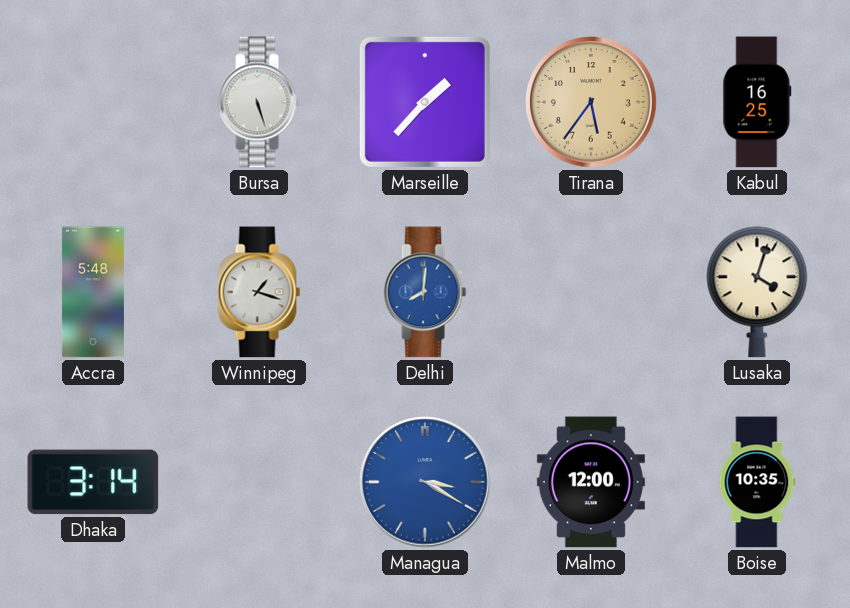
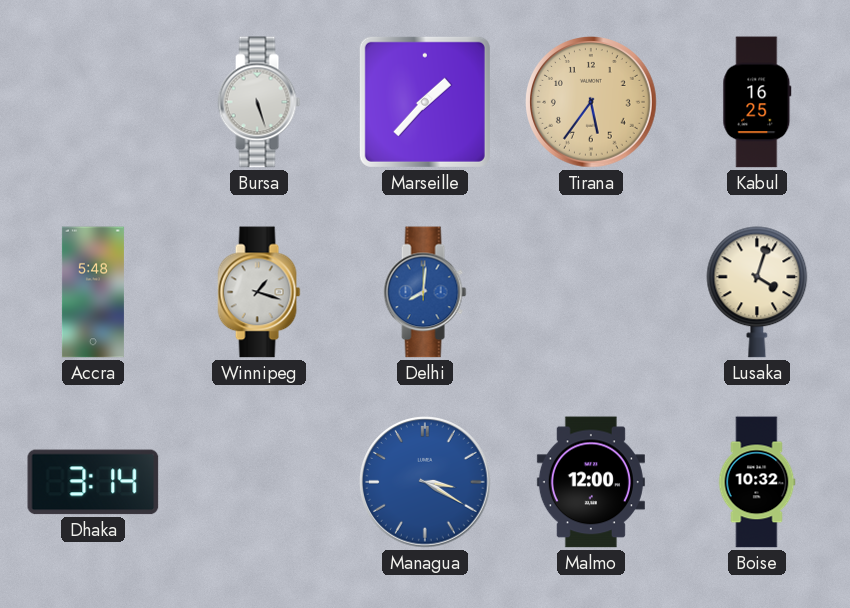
Boise: 10:35 -> 10:32 (757, 482)
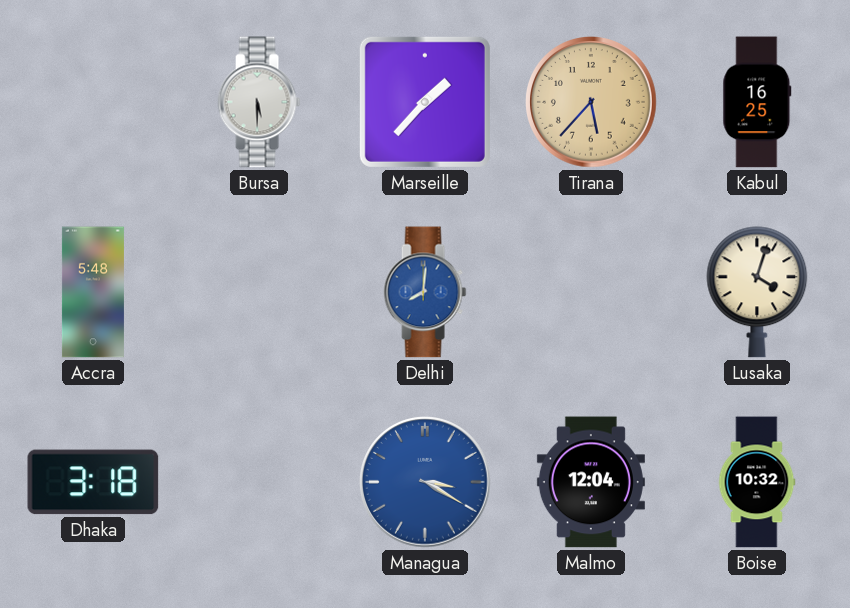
Bursa: 5:27 -> 5:30 (259, 102)
Tirana: 5:36 -> 5:37 (592, 103)
Winnipeg: 1:18 -> none (259, 292)
Dhaka: 3:14 -> 3:18 (93, 482)
Malmo: 12:00 -> 12:04 (591, 482)
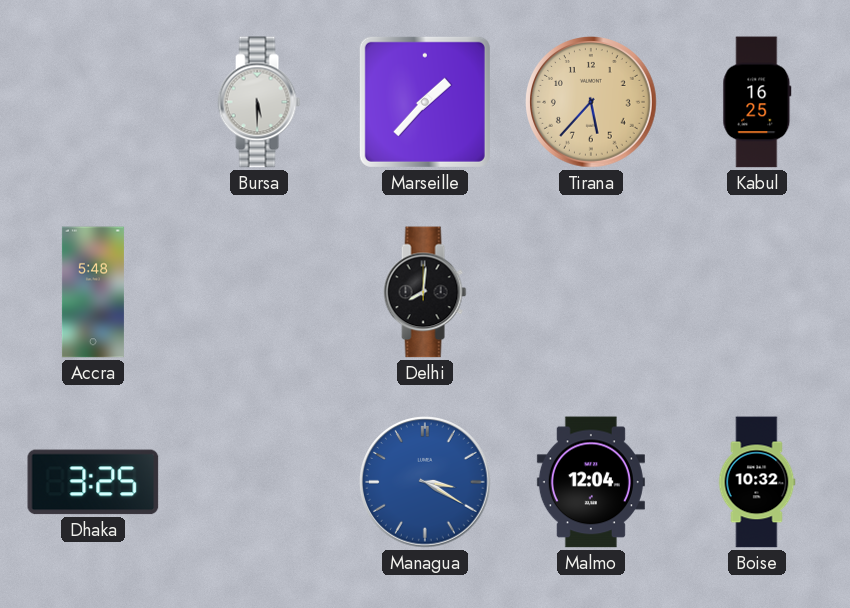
Delhi dial: blue -> black (425, 292)
Lusaka: 4:03 -> none (757, 292)
Dhaka: 3:18 -> 3:25 (93, 482)
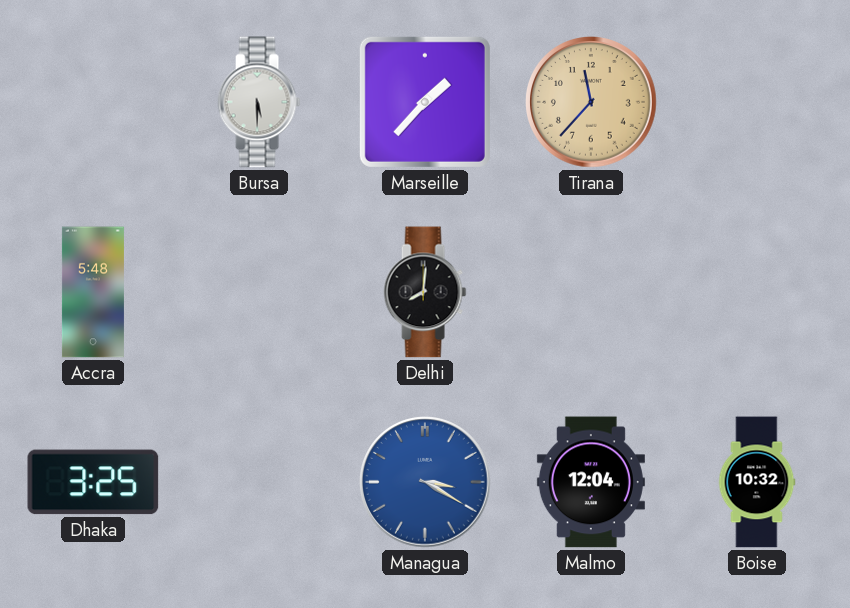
Tirana: 5:37 -> 11:37 (592, 103)
Kabul: 16:25 -> none (757, 102)
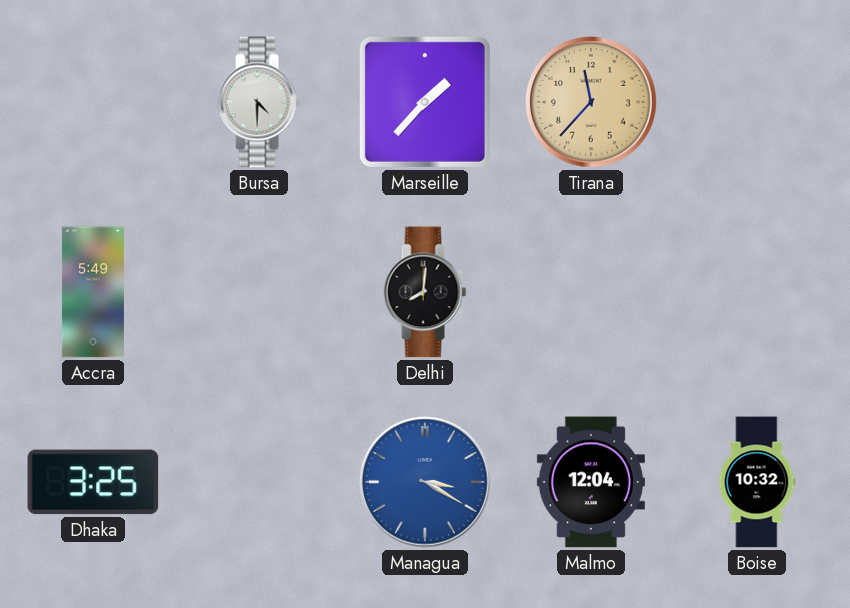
Bursa: 5:30 -> 4:30 (259, 102)
Accra: 5:48 -> 5:49 (93, 292)
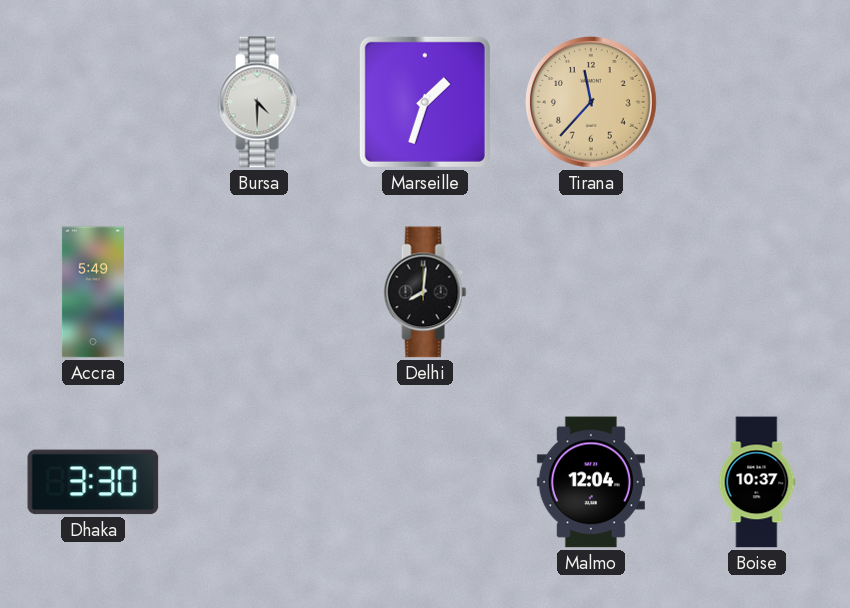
Marseille: 1:37 -> 1:33 (425, 102)
Dhaka: 3:25 -> 3:30 (93, 482)
Managua: 3:20 -> none (426, 483)
Boise: 10:32 -> 10:37 (757, 482)
